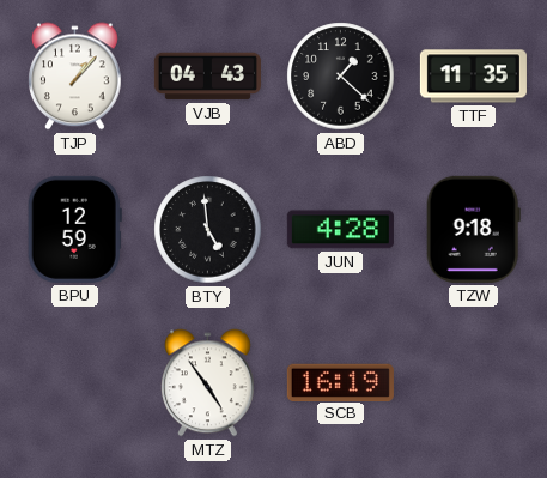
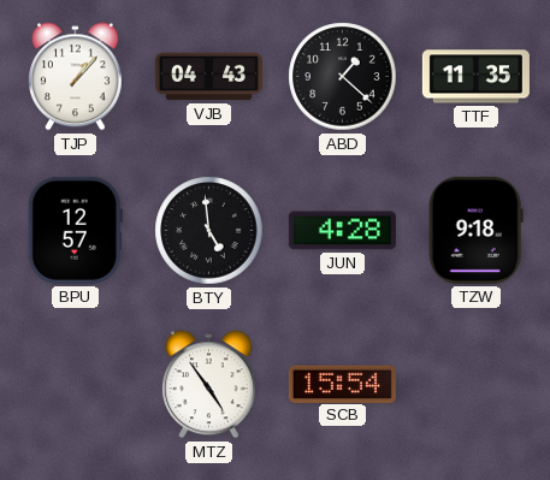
BPU: 12:59 -> 12:57 (75, 230)
SCB: 16:19 -> 15:54 (342, 384)
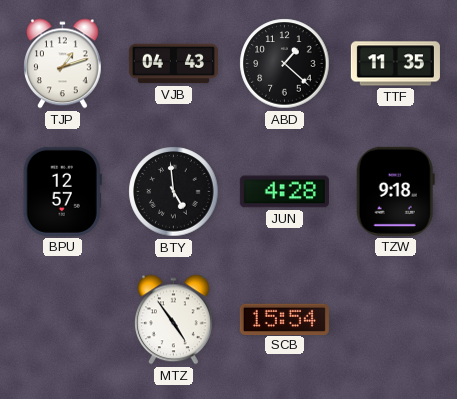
TJP: 1:07 -> 1:12 (63, 64)
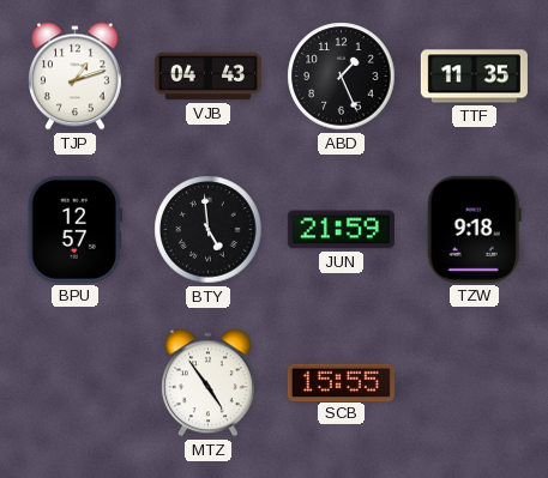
ABD: 1:22 -> 1:26 (342, 77)
JUN: 4:28 -> 21:59 (341, 230)
SCB: 15:54 -> 15:55 (341, 382)
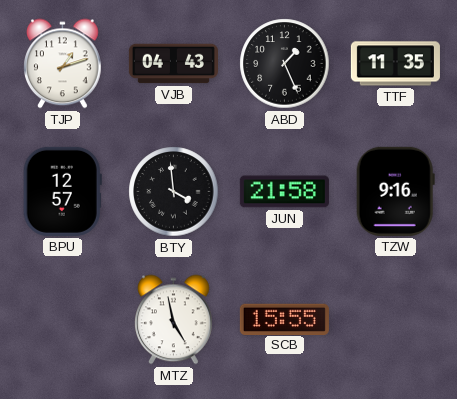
BTY: 4:59 -> 3:59 (174, 192)
JUN: 21:59 -> 21:58 (284, 192)
TZW: 9:18 -> 9:16 (395, 191)
MTZ: 4:54 -> 4:58 (174, 320)
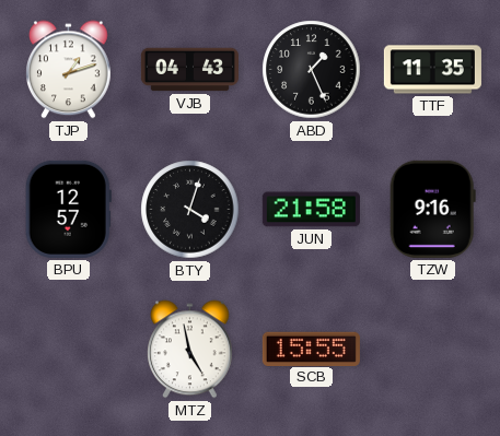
BTY: 3:59 -> 4:03 (190, 210)
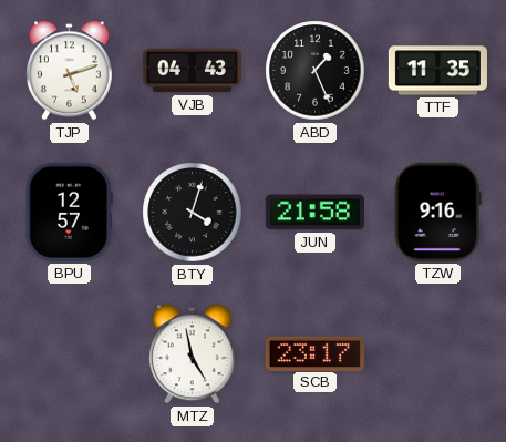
TJP: 1:12 -> 5:12 (70, 71)
SCB: 15:55 -> 23:17 (314, 353)
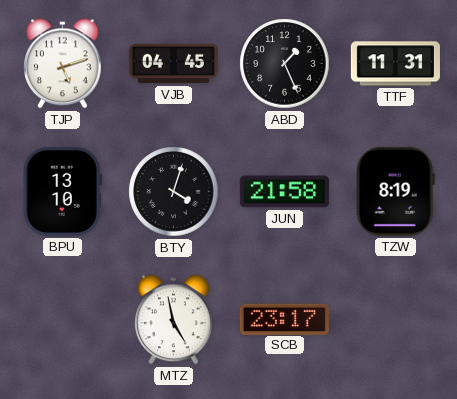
VJB: 04:43 -> 04:45 (173, 64)
TTF: 11:35 -> 11:31 (395, 64)
BPU: 12:57 -> 13:10 (62, 191)
TZW: 9:16 -> 8:19 (395, 191)
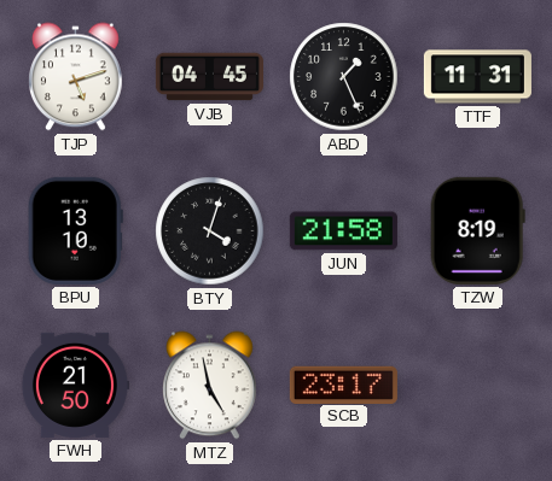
FWH: none -> 21:50 (75, 385)
